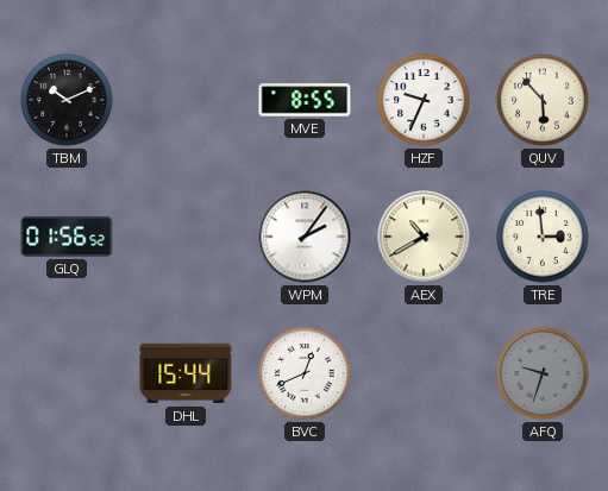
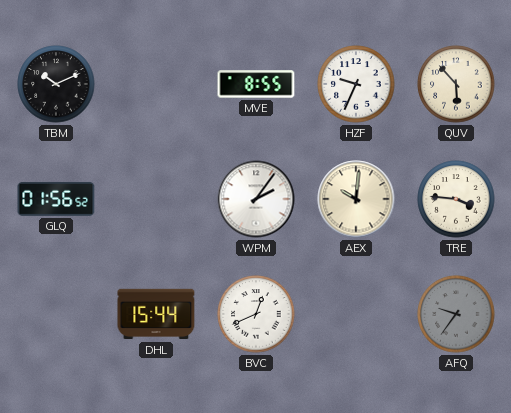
AEX: 10:40 -> 10:01 (356, 199)
TRE: 2:59 -> 3:46 (456, 199)
AFQ: 9:33 -> 9:36 (456, 314)
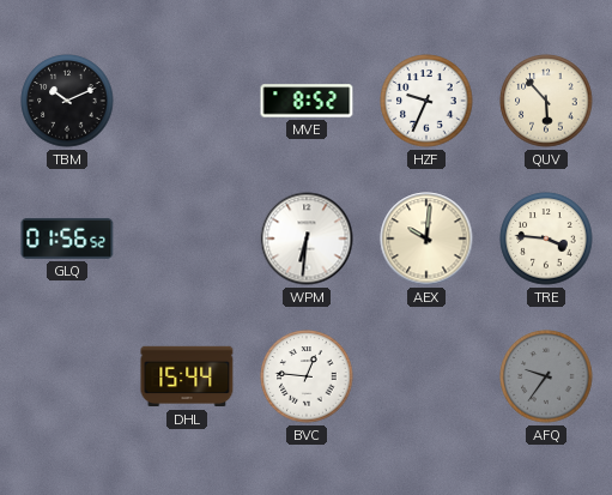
MVE: 8:55 -> 8:52 (307, 101)
WPM: 2:06 -> 6:31 (307, 239)
BVC: 12:41 -> 12:46 (307, 376)
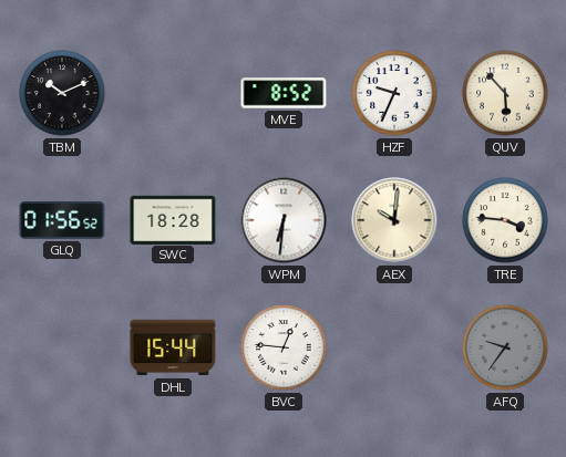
SWC: none -> 18:28 (173, 219)
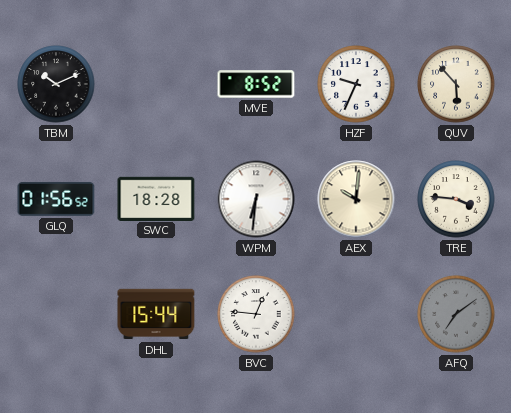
AFQ: 9:36 -> 7:09 (456, 314)
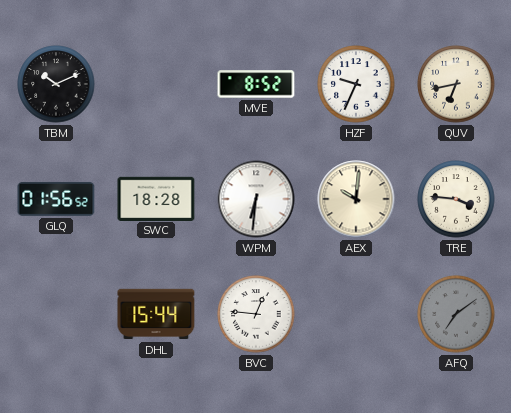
QUV: 5:53 -> 6:43 (456, 84)
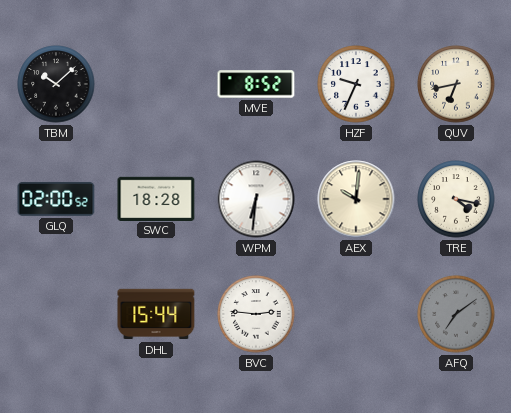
TBM: 10:11 -> 10:08 (56, 84)
GLQ: 01:56 -> 02:00 (56, 199)
TRE: 3:46 -> 4:17 (456, 199)
BVC: 12:46 -> 2:46 (256, 314)
